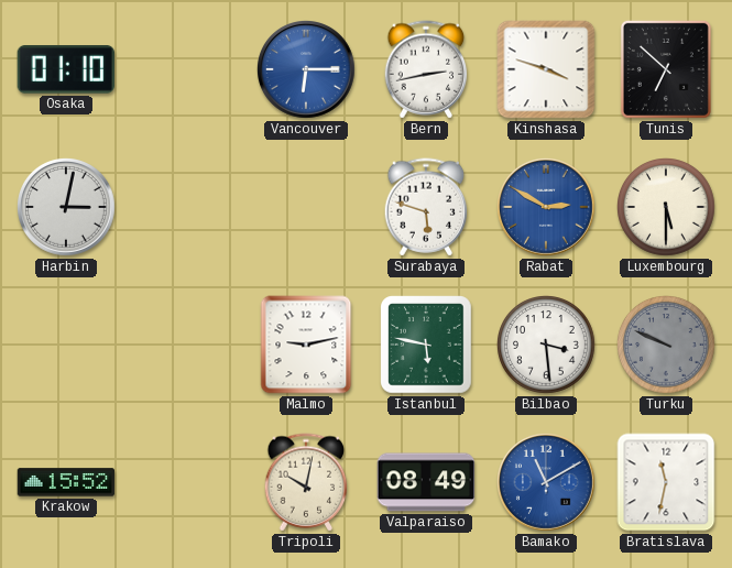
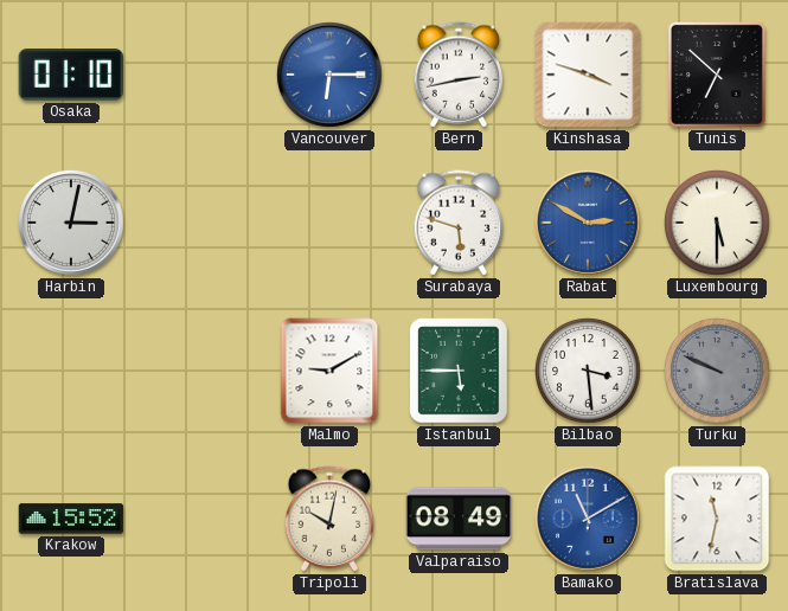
Malmo: 9:13 -> 9:10 (329, 371)
Istanbul: 5:47 -> 5:45 (459, 371)
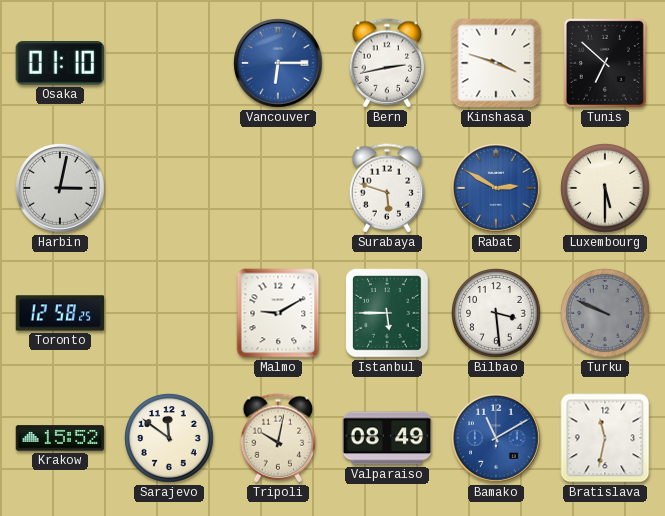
Toronto: none -> 12:58 (60, 313)
Sarajevo: none -> 11:51 (170, 439)
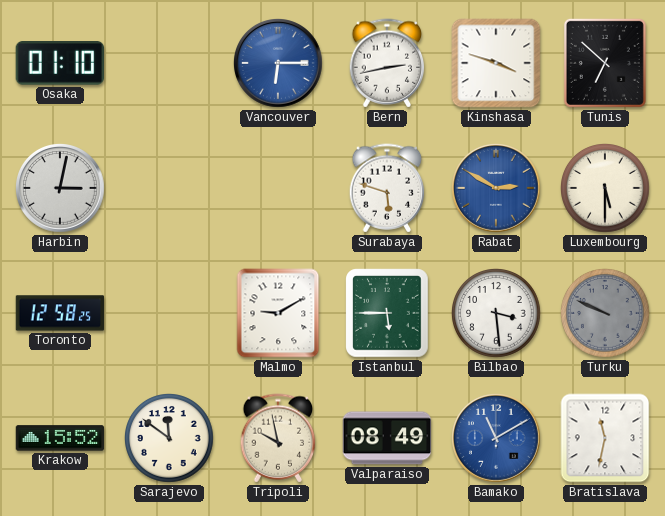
Tripoli: 10:02 -> 9:58 (278, 438)
